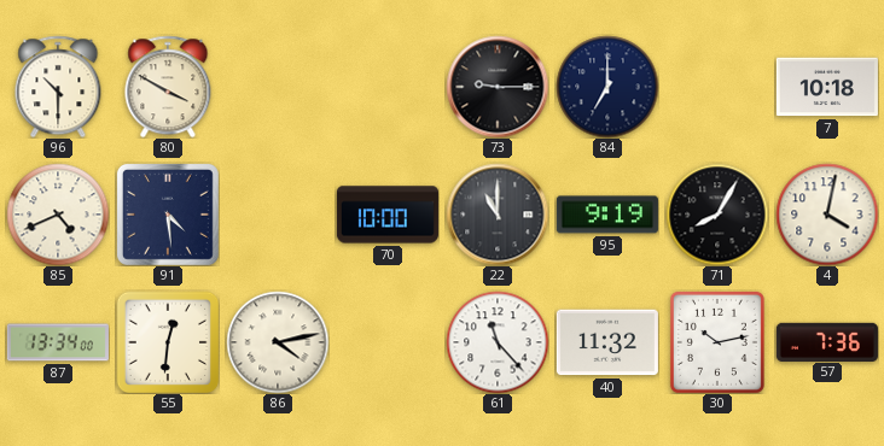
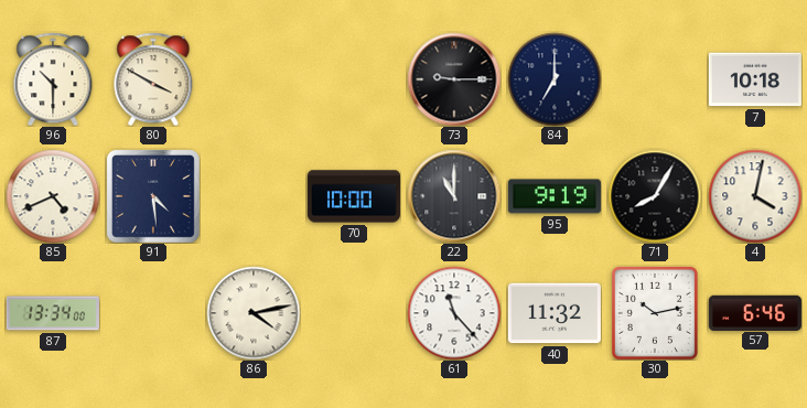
55: 12:31 -> none (168, 342)
57: 7:36 -> 6:46 (755, 312)
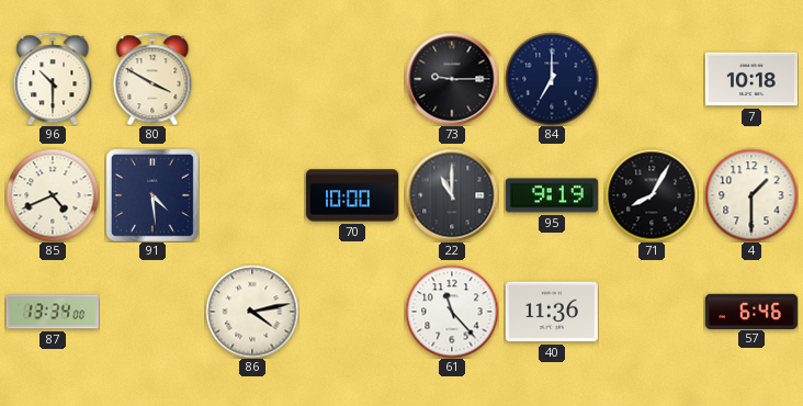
4: 4:02 -> 1:30 (751, 195)
40: 11:32 -> 11:36 (552, 312)
30: 10:13 -> none (655, 313)
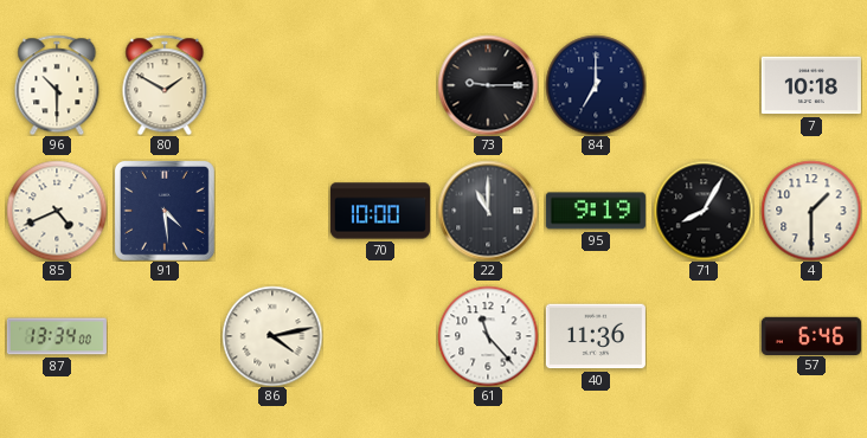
80: 3:50 -> 1:50 (165, 85)
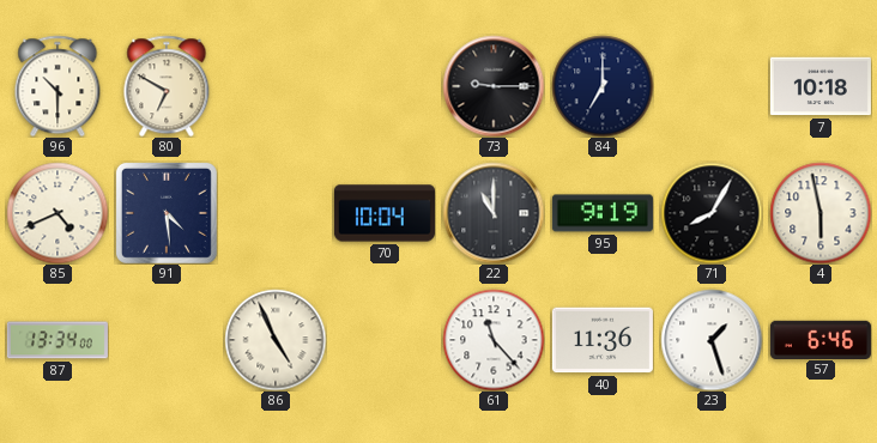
80: 1:50 -> 6:50 (167, 86)
70: 10:00 -> 10:04 (385, 213)
4: 1:30 -> 5:58 (821, 213)
86: 4:13 -> 4:56 (276, 340)
23: none -> 1:27 (712, 340)
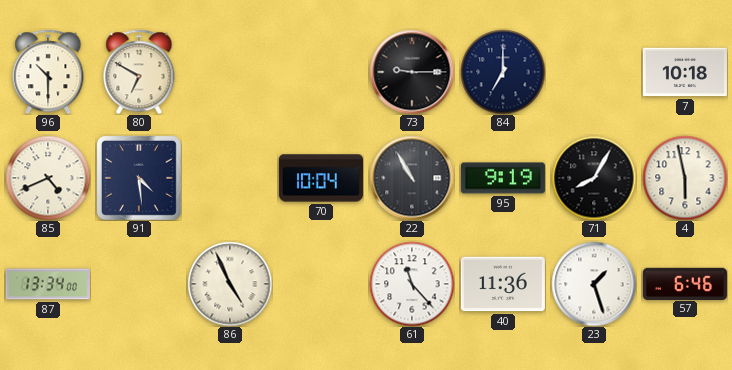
22: 11:00 -> 10:55 (412, 178)
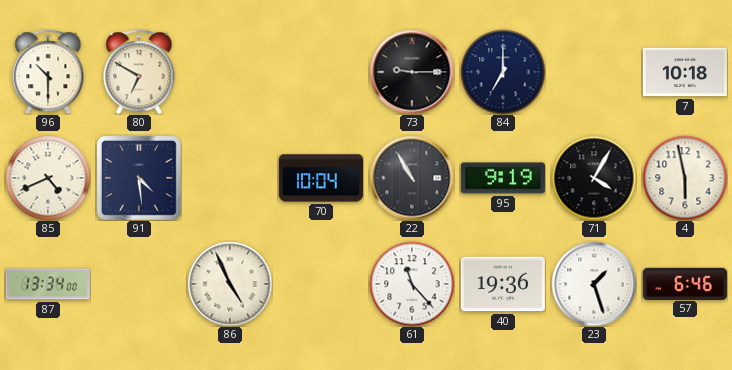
71: 8:05 -> 4:05 (594, 178)
40: 11:36 -> 19:36 (503, 284)
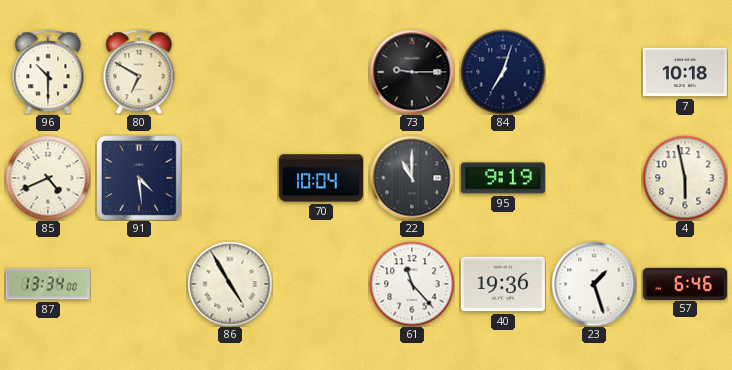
84: 7:00 -> 7:03 (503, 72)
22: 10:55 -> 11:00 (412, 178)
71: 4:05 -> none (594, 178)
86: 4:56 -> 4:55 (230, 284)
